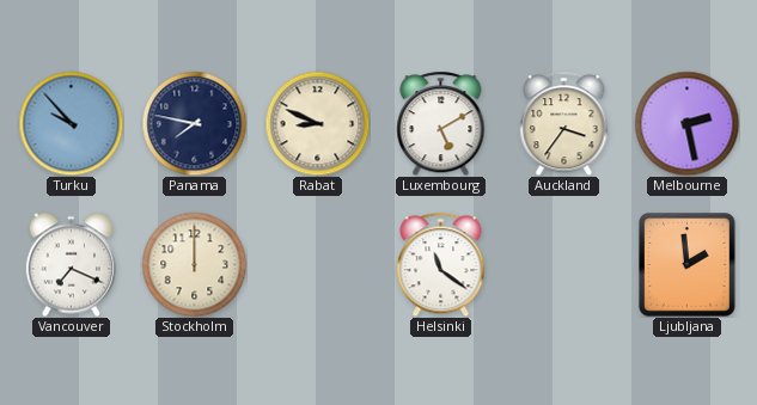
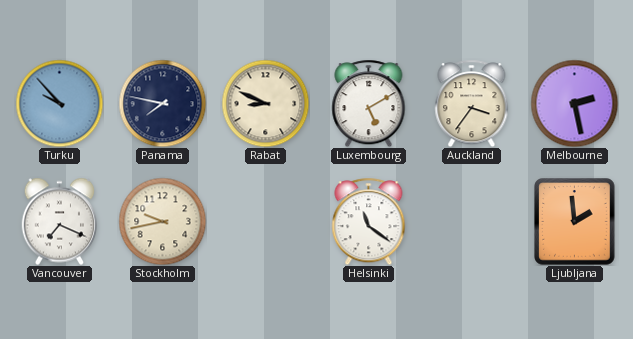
Stockholm: 12:00 -> 9:43 (162, 221)
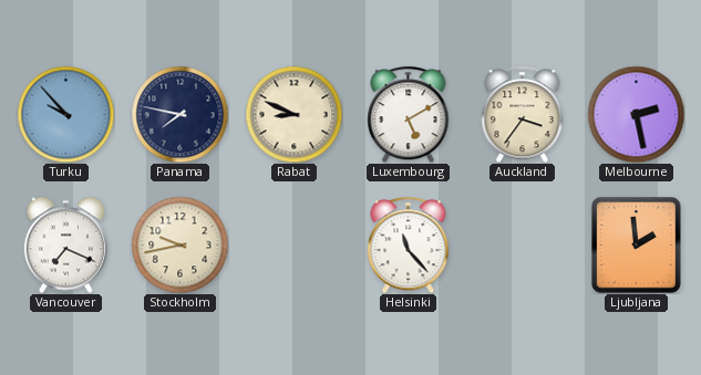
Helsinki: 11:21 -> 11:23 (409, 244)
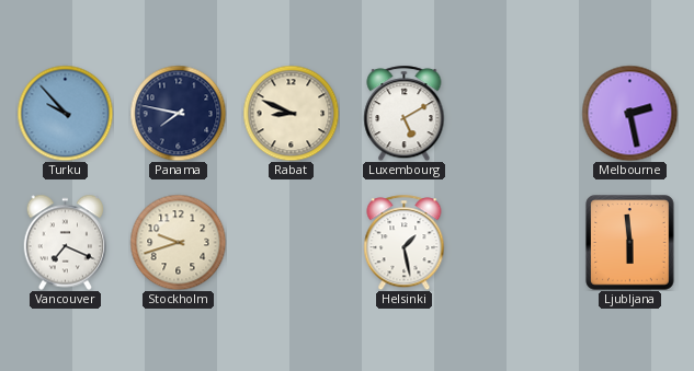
Auckland: 3:36 -> none (523, 114)
Stockholm: 9:43 -> 9:42 (178, 242)
Helsinki: 11:23 -> 1:28 (405, 242)
Ljubljana: 1:59 -> 5:59 (630, 243)
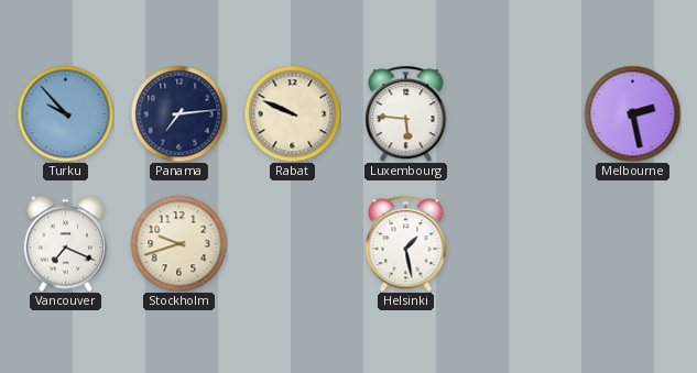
Panama: 7:47 -> 7:14 (178, 113)
Rabat: 8:49 -> 9:49 (292, 113)
Luxembourg: 5:10 -> 5:46 (406, 113)
Ljubljana: 5:59 -> none (630, 243)
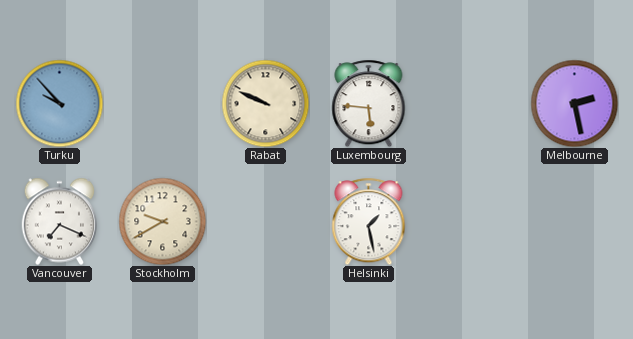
Panama: 7:14 -> none (178, 113)
Stockholm: 9:42 -> 9:40 (162, 221)
